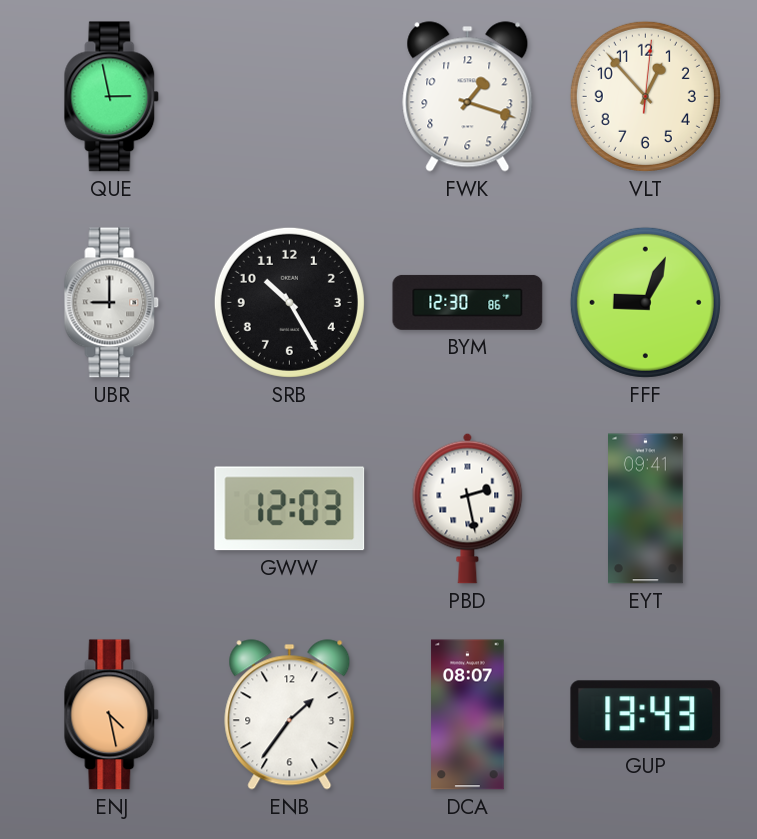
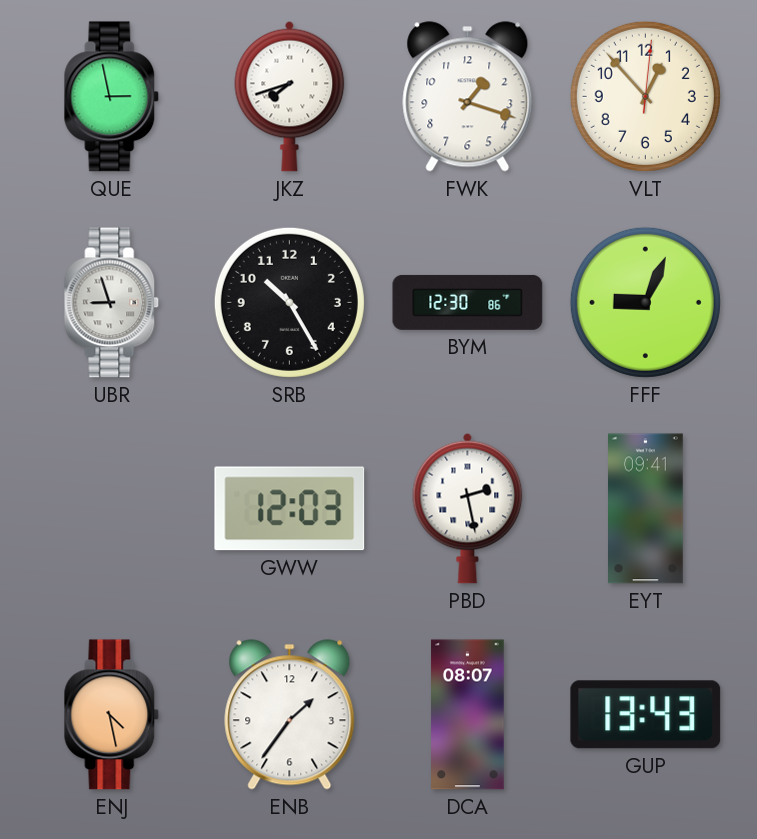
JKZ: none -> 7:42 (290, 96)
UBR: 9:00 -> 8:57 (112, 303)
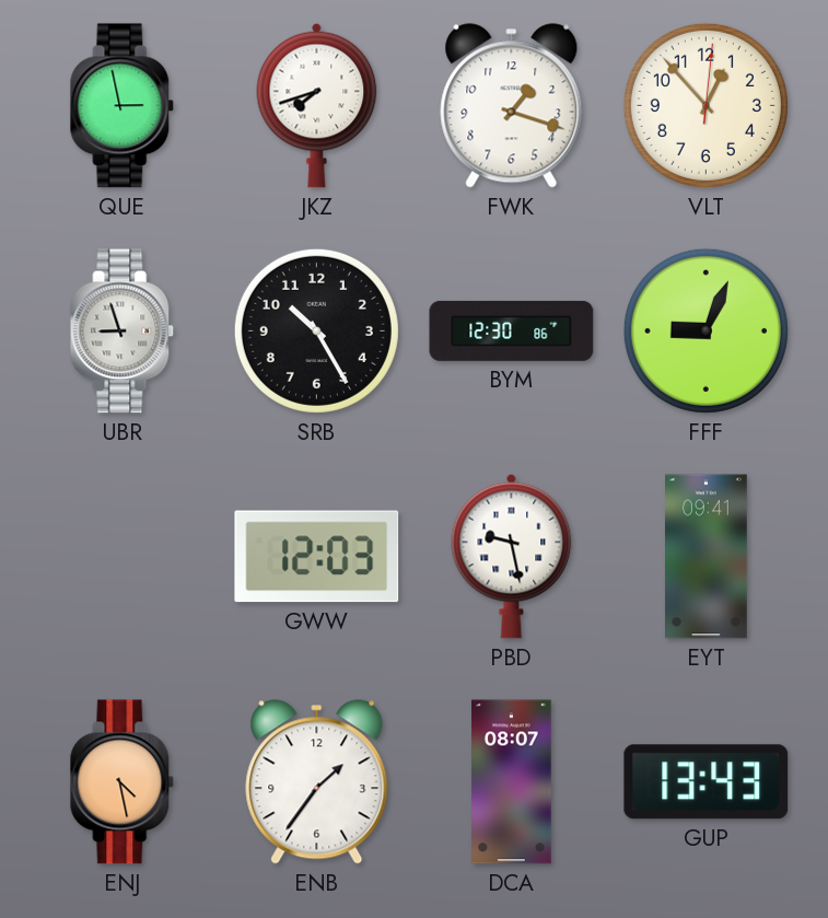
PBD: 2:28 -> 9:28 (512, 556)
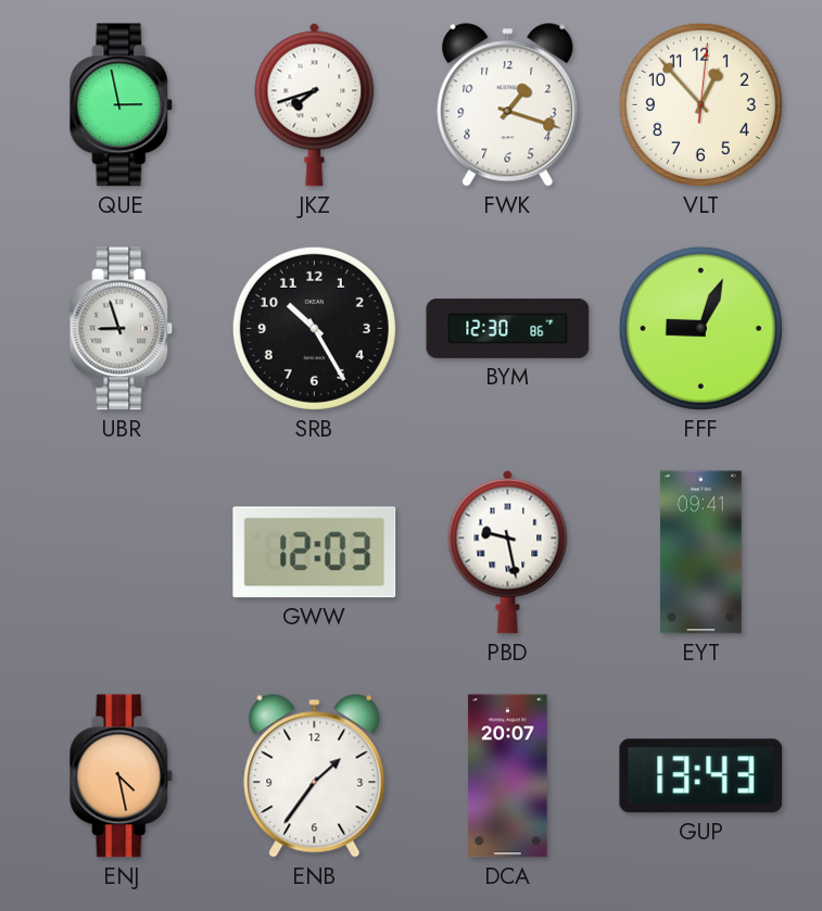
DCA: 08:07 -> 20:07 (508, 776)
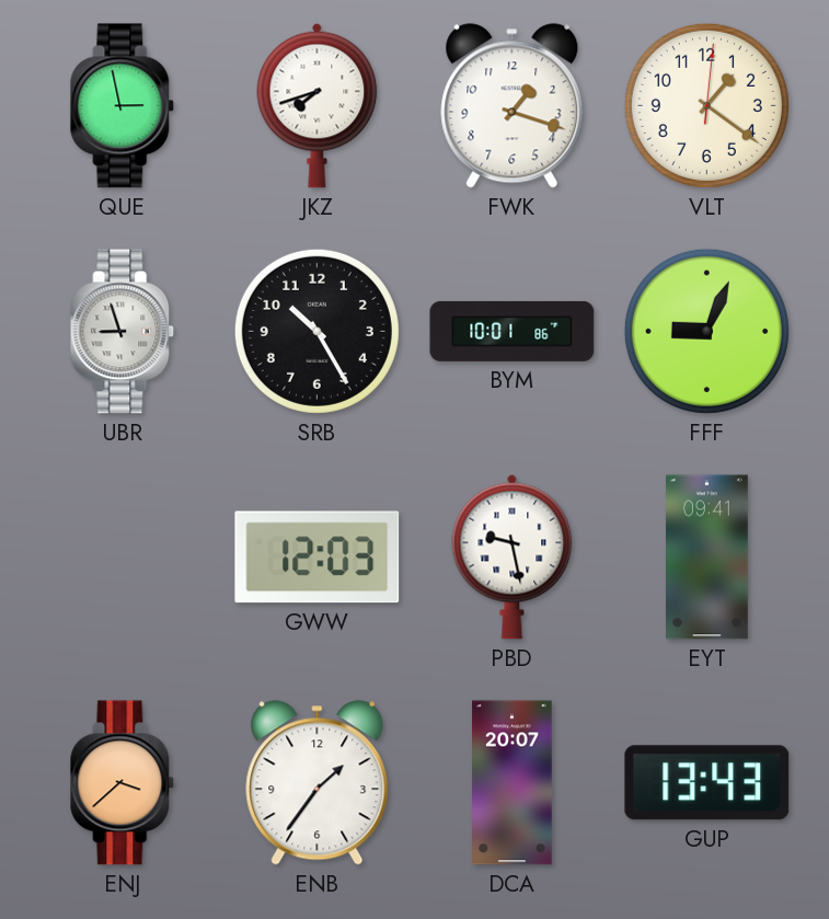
VLT: 12:53 -> 1:21 (706, 105)
BYM: 12:30 -> 10:01 (513, 331)
ENJ: 4:28 -> 3:38 (123, 783)
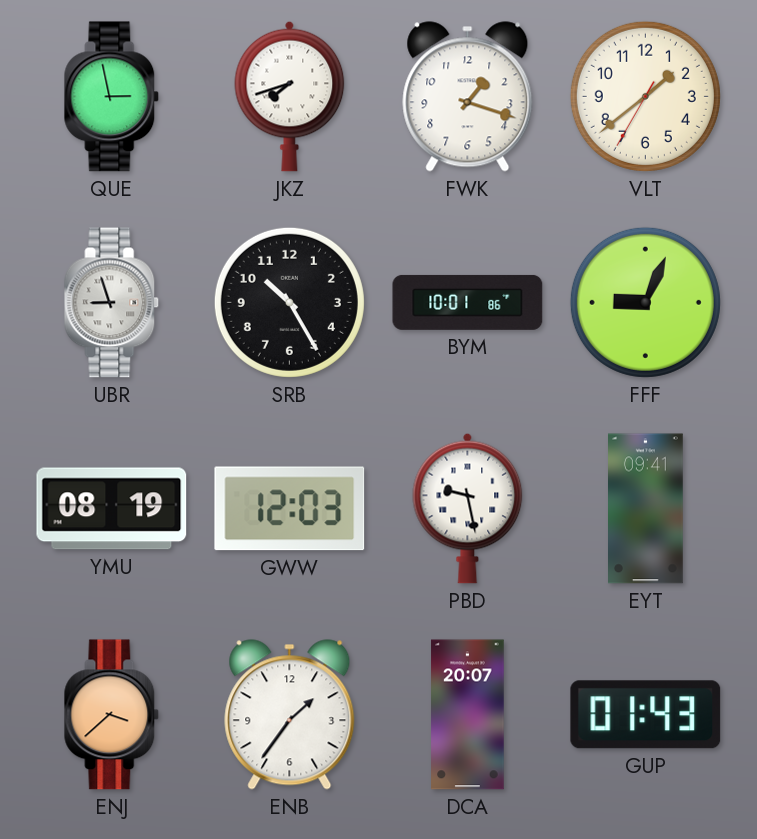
VLT: 1:21 -> 1:38 (645, 96)
YMU: none -> 08:19 (112, 509)
GUP: 13:43 -> 01:43 (646, 715)
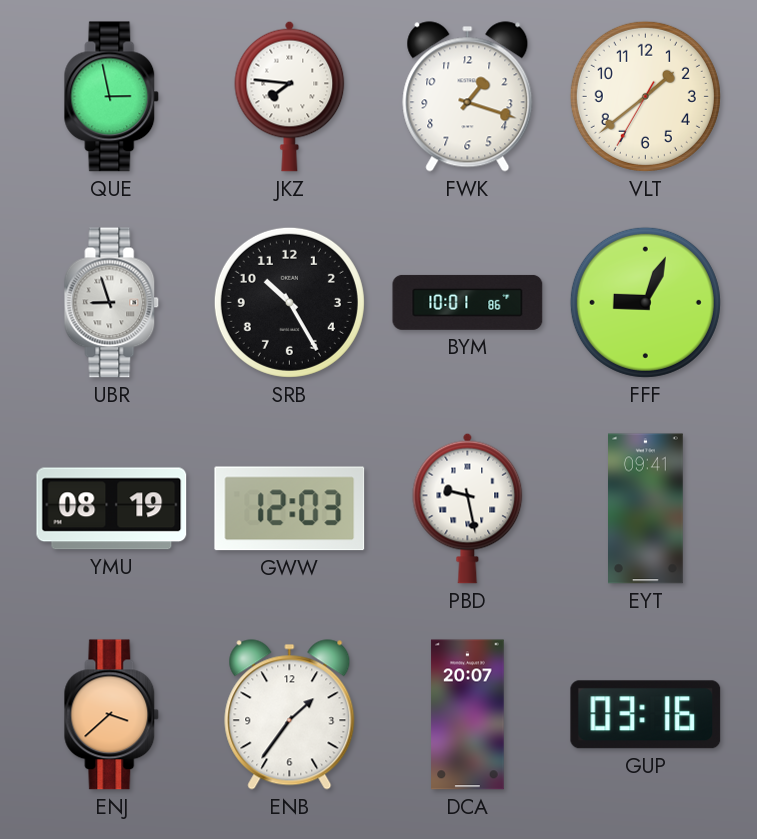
JKZ: 7:42 -> 7:46 (290, 96)
GUP: 01:43 -> 03:16 (646, 715)
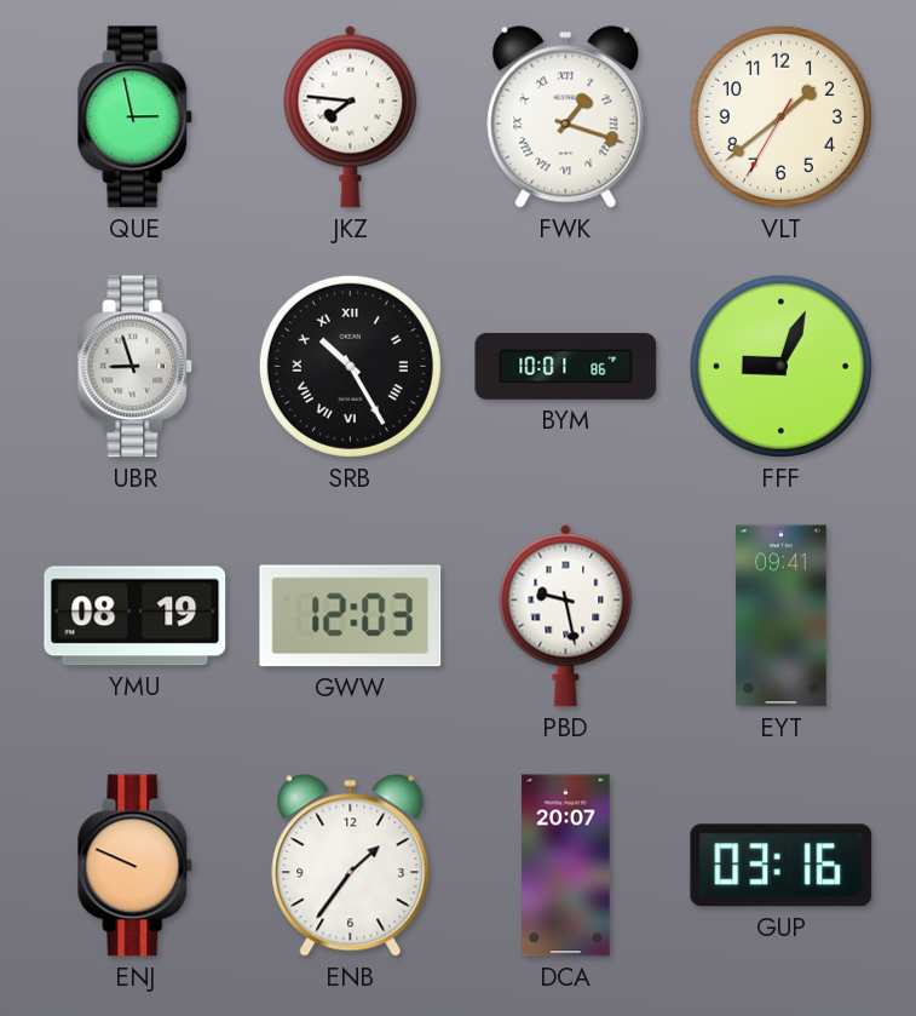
FWK numerals: Arabic -> Roman (566, 117)
SRB numerals: Arabic -> Roman (350, 366)
ENJ: 3:38 -> 9:49 (136, 866)
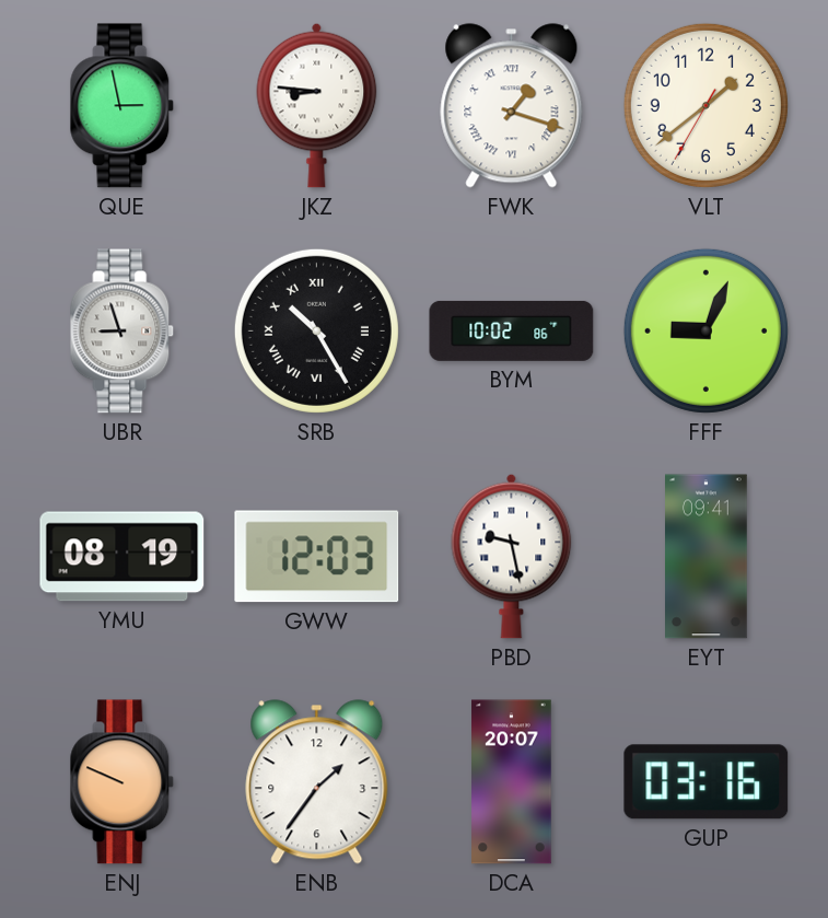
JKZ: 7:46 -> 8:46 (317, 105)
BYM: 10:01 -> 10:02 (512, 330)
